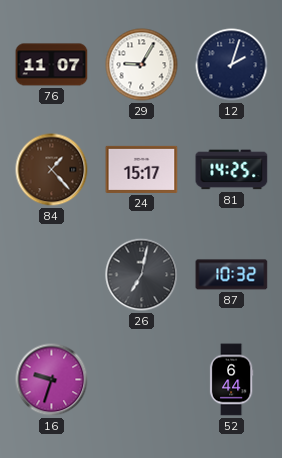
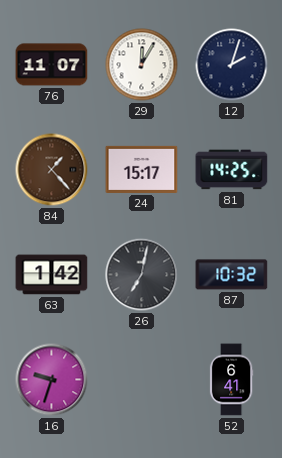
29: 9:05 -> 12:05 (142, 65)
63: none -> 1:42 (52, 275)
52: 6:44 -> 6:41 (231, 380)
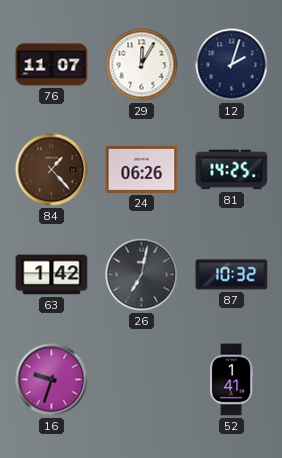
24: 15:17 -> 06:26 (142, 169)
52: 6:41 -> 1:41 (231, 380)
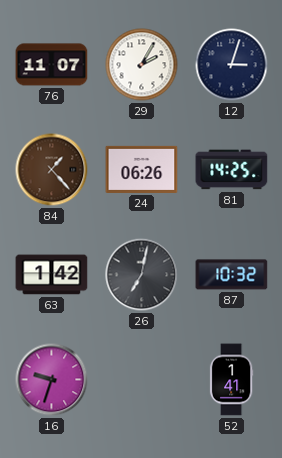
29: 12:05 -> 2:05 (142, 65)
12: 2:03 -> 3:03 (232, 65)
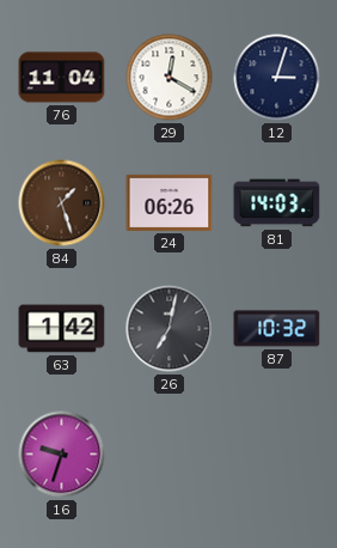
76: 11:07 -> 11:04 (62, 78)
29: 2:05 -> 12:20 (170, 78)
84: 1:23 -> 1:27 (62, 203)
81: 14:25 -> 14:03 (277, 203)
52: 1:41 -> none (231, 380)
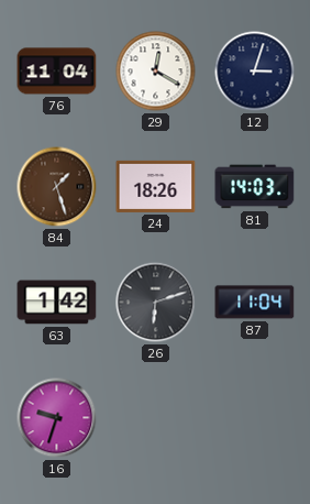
24: 06:26 -> 18:26 (156, 186)
26: 7:02 -> 6:12 (156, 303)
87: 10:32 -> 11:04 (255, 303)
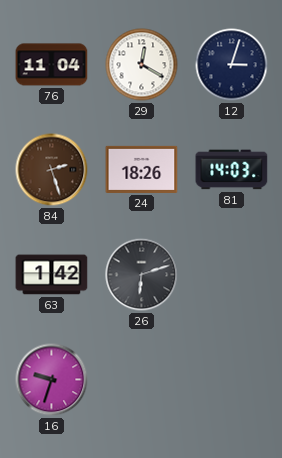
84: 1:27 -> 2:27 (52, 170)
87: 11:04 -> none (255, 303)
